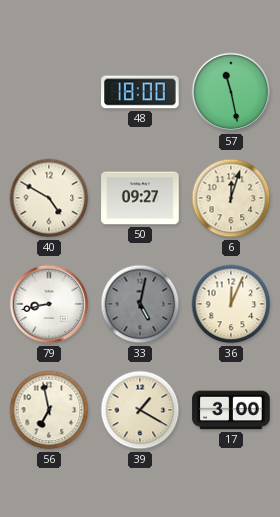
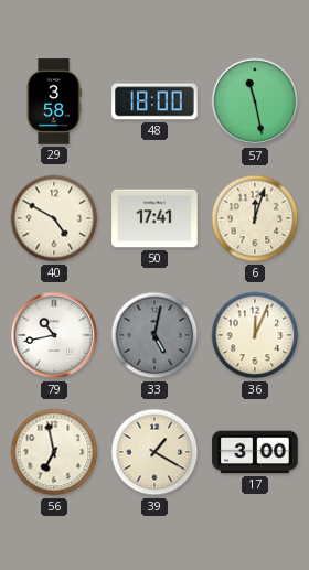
29: none -> 3:58 (54, 101)
50: 09:27 -> 17:41 (154, 218)
79: 8:43 -> 10:43 (54, 335)
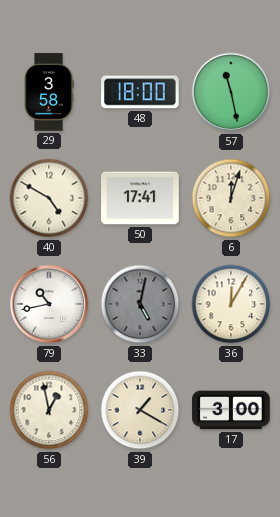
36: 12:04 -> 12:05 (231, 304)
56: 6:58 -> 12:58 (49, 410)
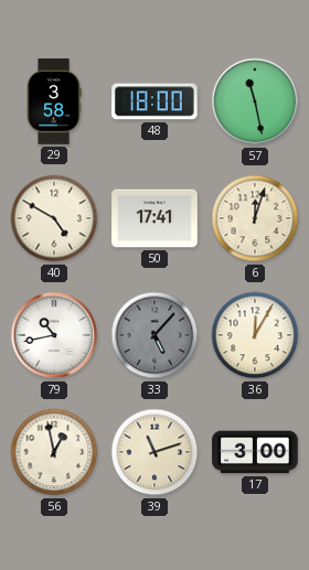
33: 5:02 -> 5:07 (154, 335)
39: 1:20 -> 11:12 (154, 452)
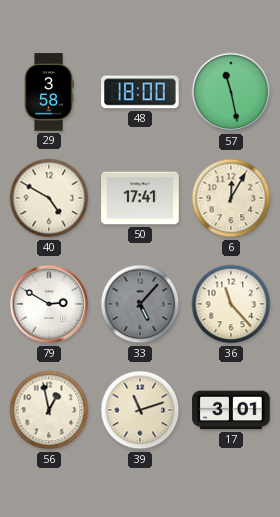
6: 12:03 -> 12:05 (231, 198)
79: 10:43 -> 2:50 (49, 304)
36: 12:05 -> 11:23 (231, 304)
17: 3:00 -> 3:01 (231, 410)
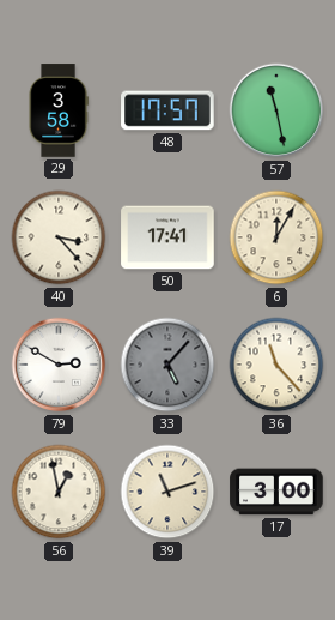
48: 18:00 -> 17:57 (167, 110)
40: 4:50 -> 3:23 (59, 237)
17: 3:01 -> 3:00 (276, 492)
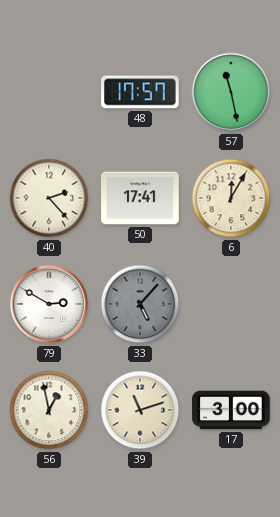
29: 3:58 -> none (59, 110)
40: 3:23 -> 2:23 (49, 198)
36: 11:23 -> none (276, 365)
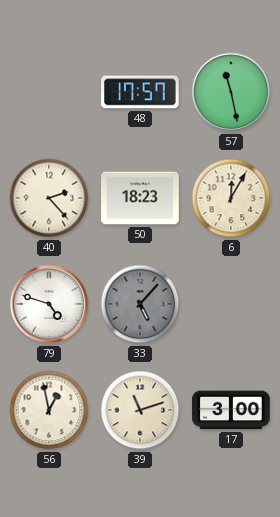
50: 17:41 -> 18:23 (140, 198)
79: 2:50 -> 4:48 (49, 304)
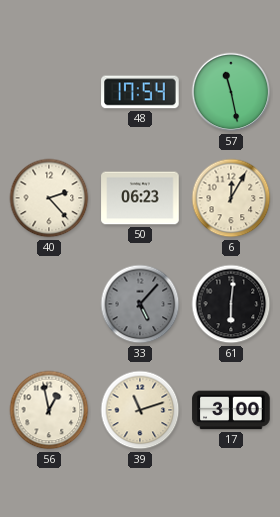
48: 17:57 -> 17:54 (140, 92)
50: 18:23 -> 06:23 (140, 198)
79: 4:48 -> none (49, 304)
61: none -> 6:01 (231, 304)
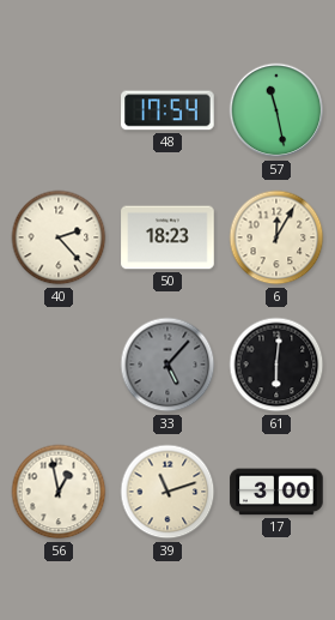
50: 06:23 -> 18:23 (167, 237)
